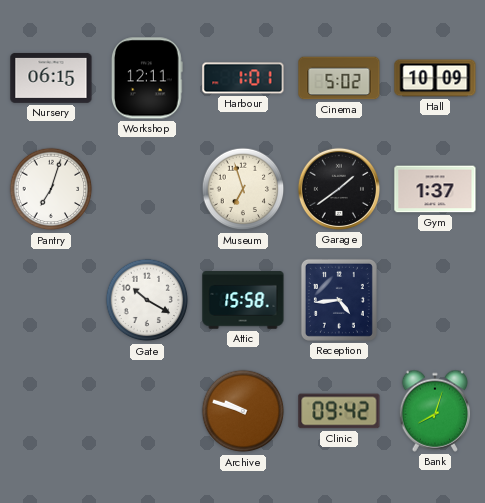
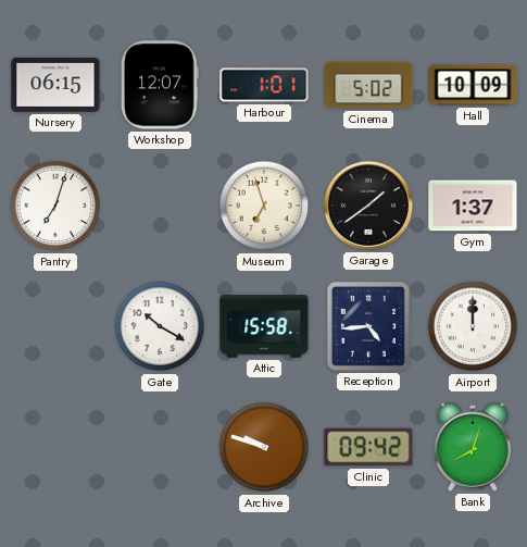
Workshop: 12:11 -> 12:07 (161, 85)
Airport: none -> 12:00 (473, 326)
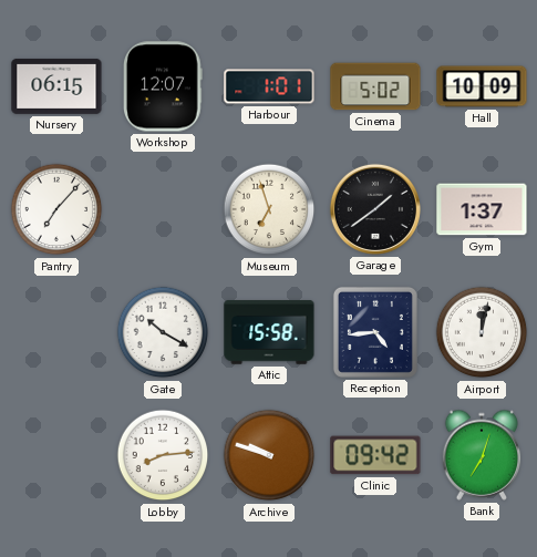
Pantry: 7:03 -> 7:07 (56, 209)
Airport: 12:00 -> 12:02 (482, 332)
Lobby: none -> 8:14 (163, 455)
Bank: 8:03 -> 7:03 (482, 455)
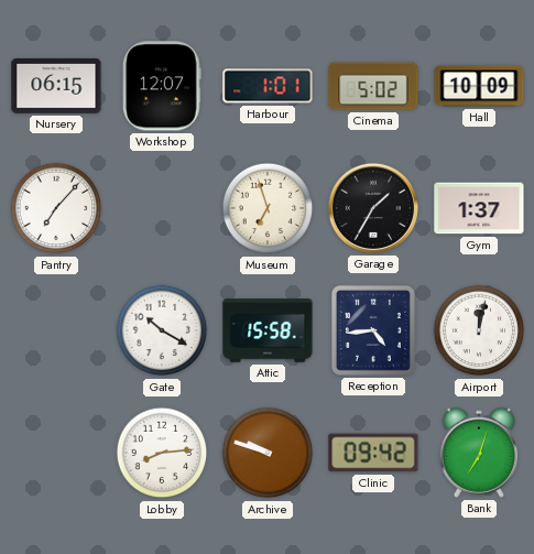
Garage: 1:39 -> 1:35 (373, 208)
